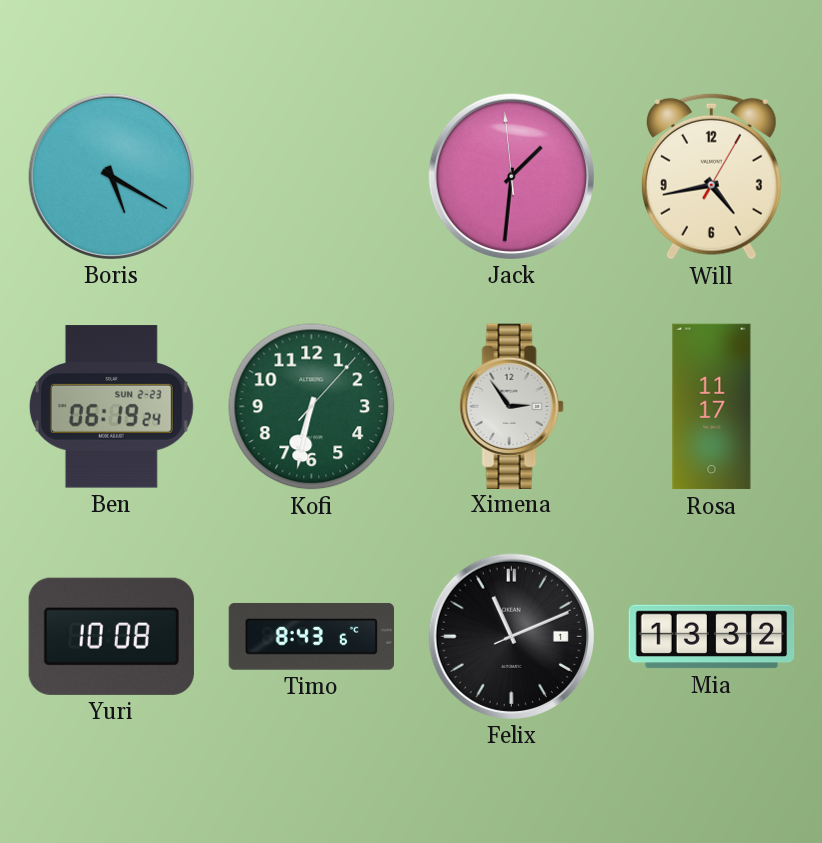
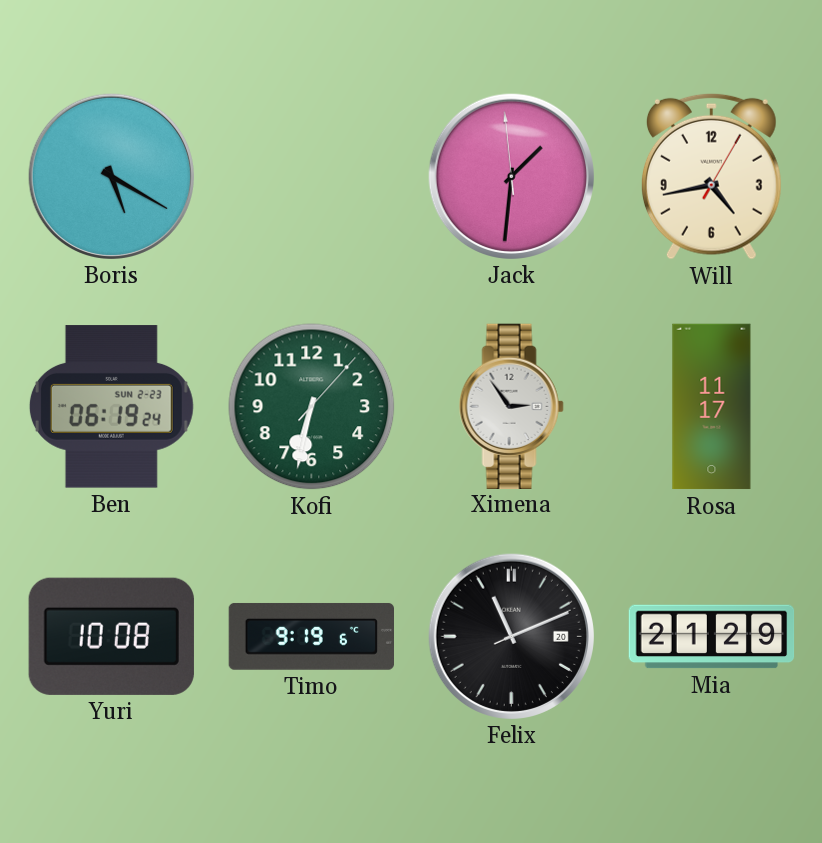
Timo: 8:43 -> 9:19 (311, 636)
Felix date: 1 -> 20 (511, 636)
Mia: 13:32 -> 21:29 (712, 637)
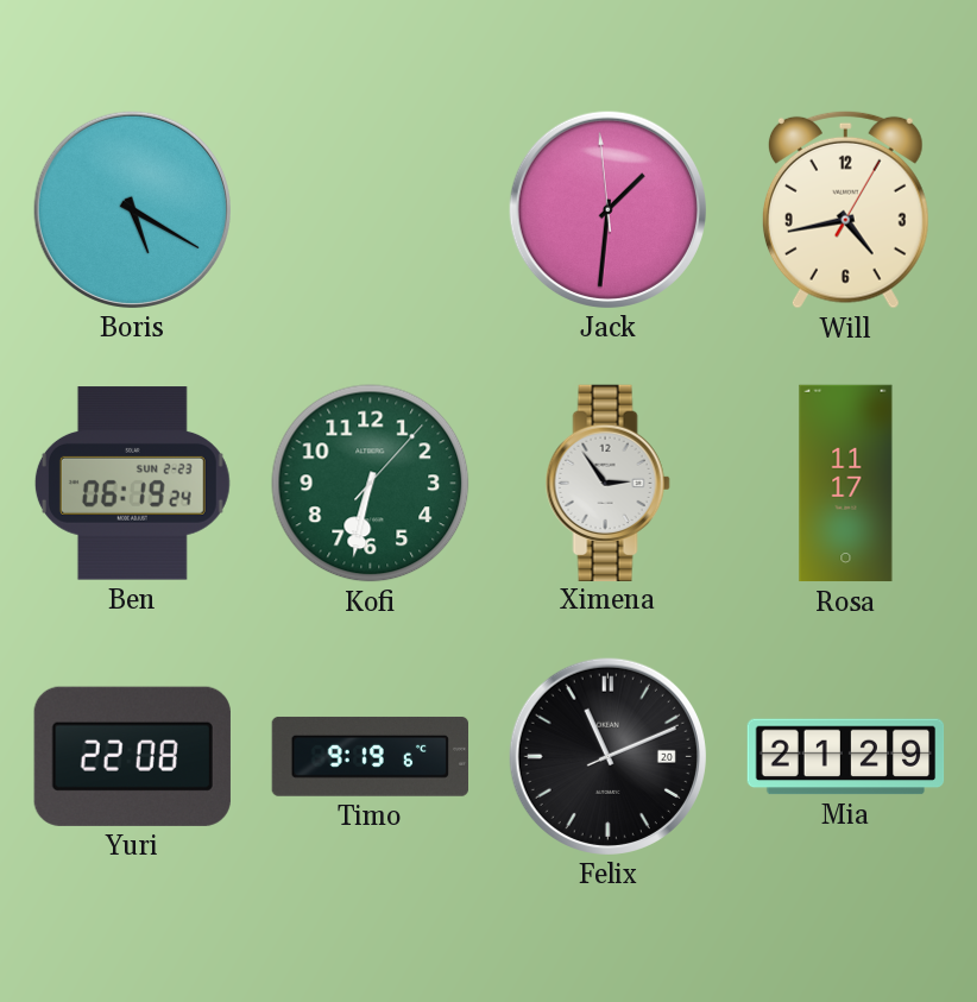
Yuri: 10:08 -> 22:08 (132, 756)
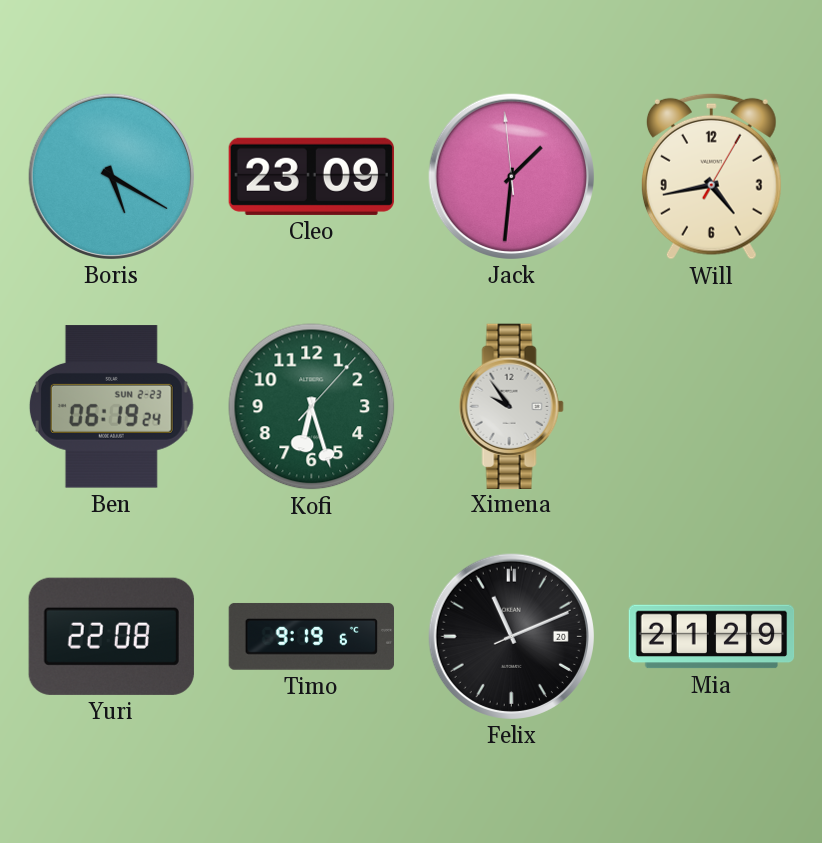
Cleo: none -> 23:09 (311, 176)
Kofi: 6:32 -> 6:27 (312, 407)
Ximena: 2:54 -> 9:54 (511, 406)
Rosa: 11:17 -> none (846, 484)
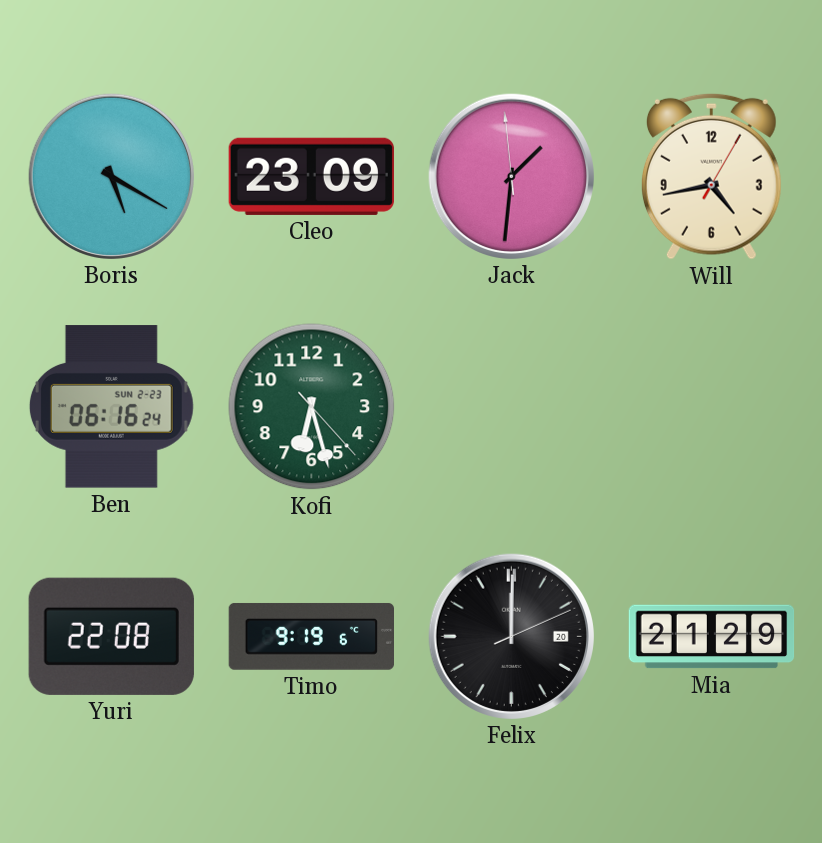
Ben: 06:19 -> 06:16 (111, 407)
Kofi: 6:27:07 -> 6:27:23 (312, 407)
Ximena: 9:54 -> none (511, 406)
Felix: 11:11 -> 12:00 (511, 636)
